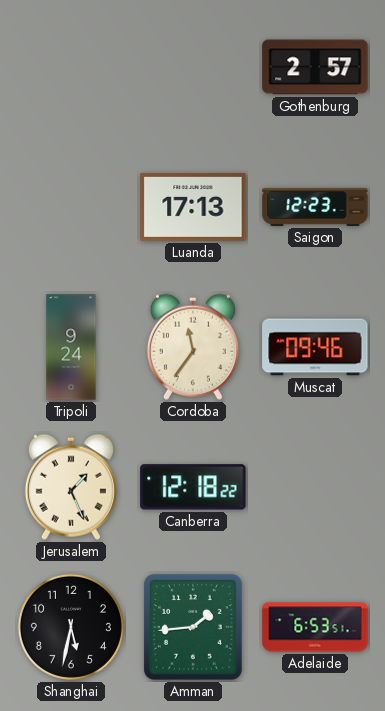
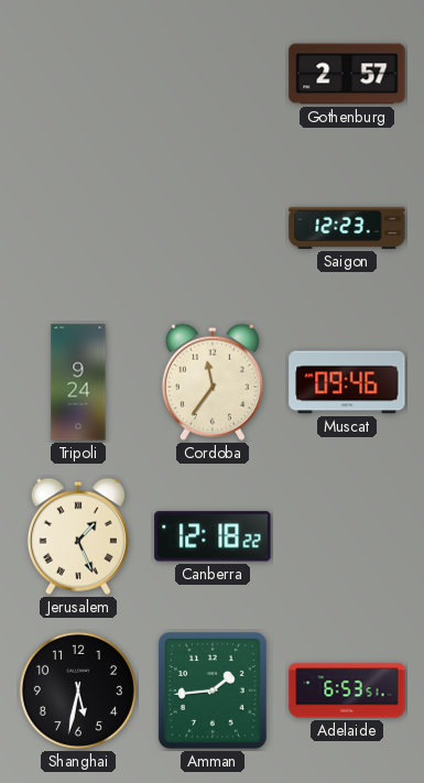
Luanda: 17:13 -> none (193, 207)
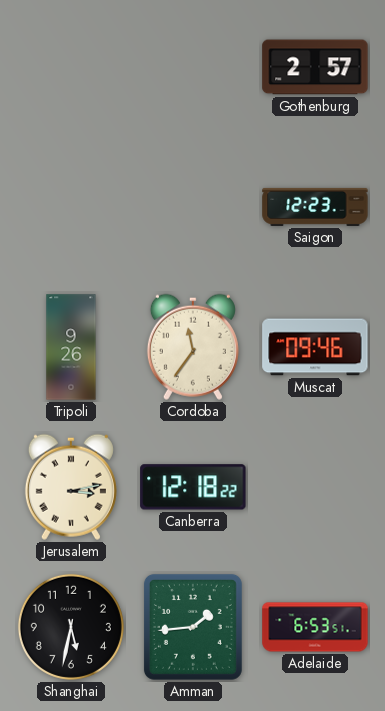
Tripoli: 9:24 -> 9:26 (71, 347)
Jerusalem: 1:26 -> 3:13 (71, 487)
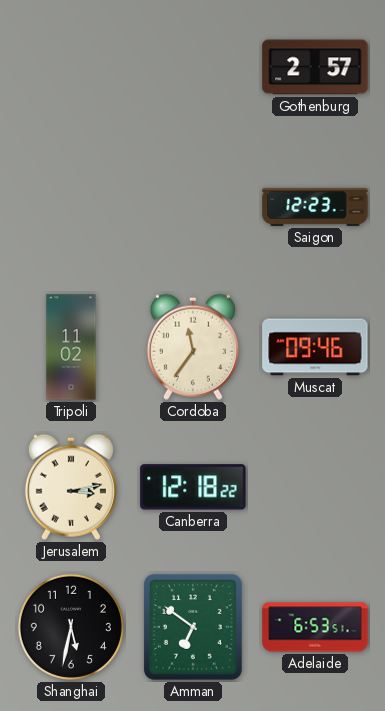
Tripoli: 9:26 -> 11:02 (71, 347)
Amman: 1:44 -> 6:51 (193, 627)
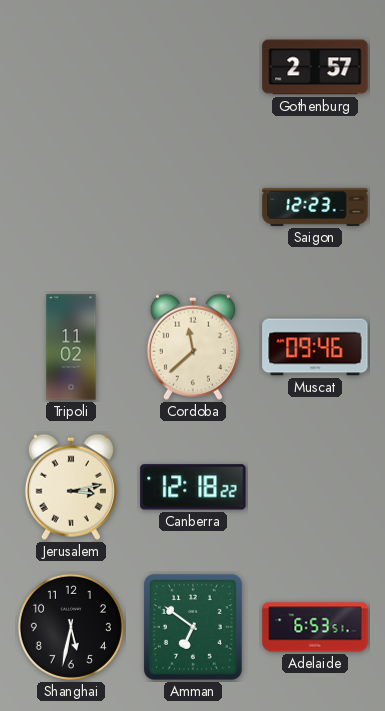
Cordoba: 11:36 -> 11:38 (193, 347)
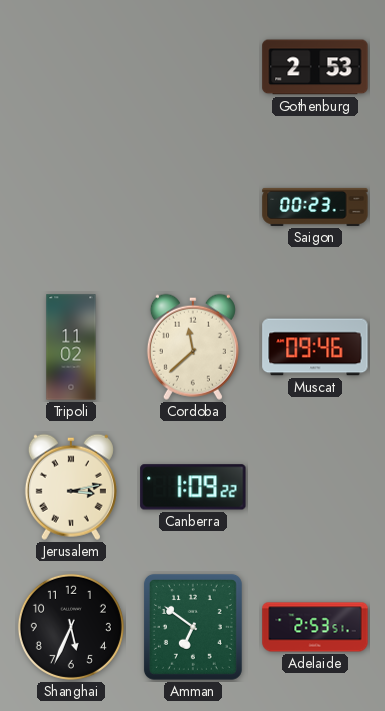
Gothenburg: 2:57 -> 2:53 (315, 67)
Saigon: 12:23 -> 00:23 (315, 207)
Canberra: 12:18 -> 1:09 (193, 487)
Shanghai: 5:32 -> 5:34 (71, 627)
Adelaide: 6:53 -> 2:53 (315, 627)
